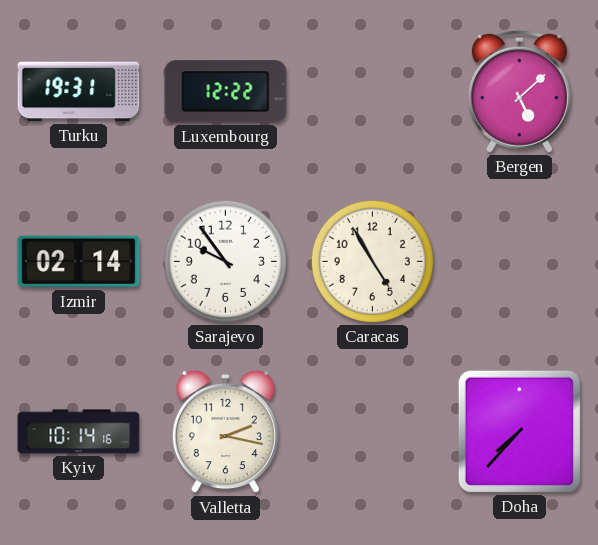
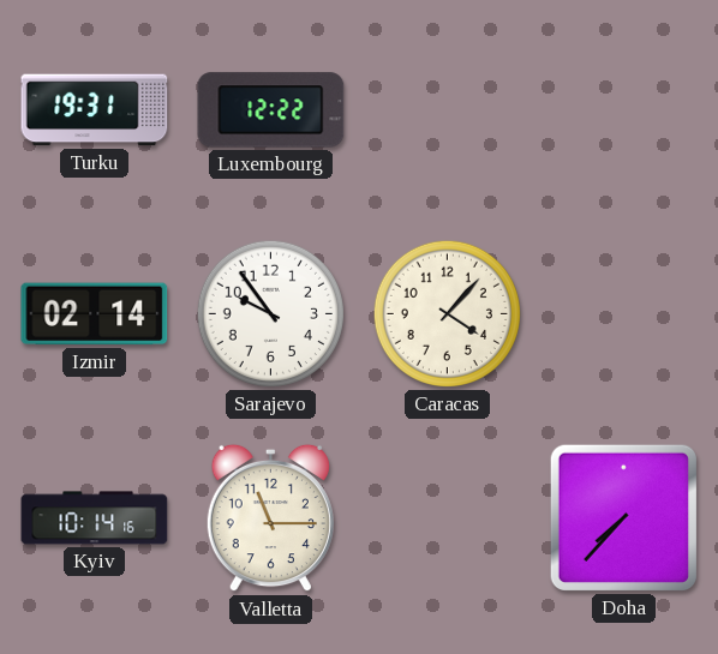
Bergen: 5:08 -> none (519, 91)
Caracas: 4:55 -> 4:07 (447, 313)
Valletta: 2:17 -> 11:15 (270, 518)
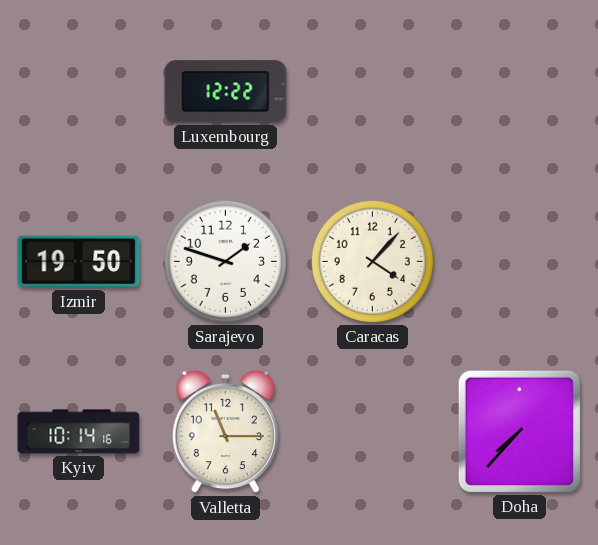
Turku: 19:31 -> none (95, 110)
Izmir: 02:14 -> 19:50 (79, 262)
Sarajevo: 9:54 -> 1:48 (225, 261)
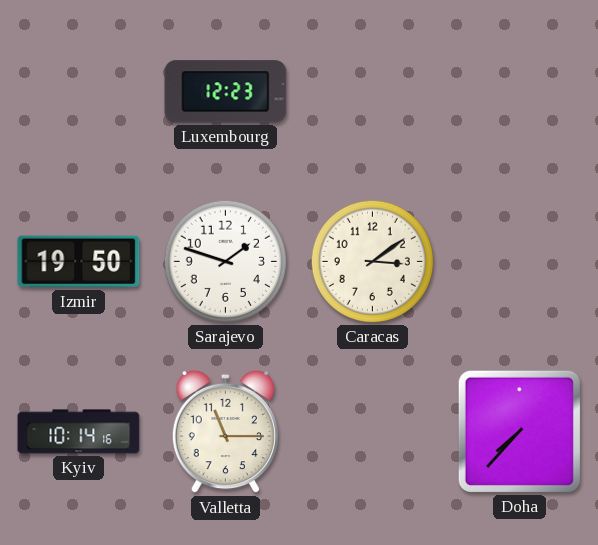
Luxembourg: 12:22 -> 12:23 (226, 92)
Caracas: 4:07 -> 3:09 (372, 261)
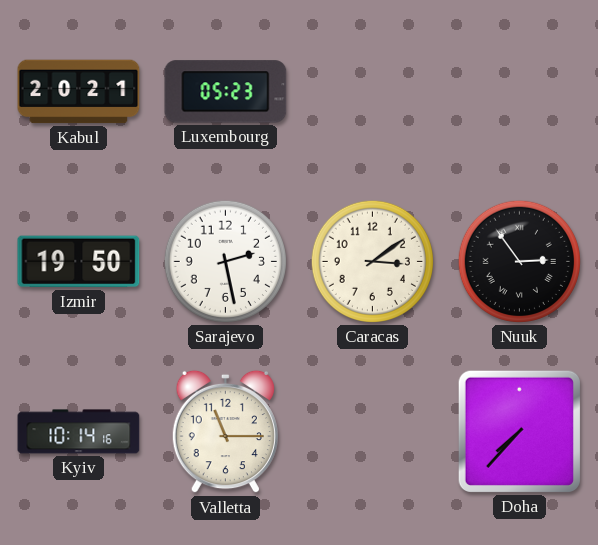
Kabul: none -> 20:21 (79, 92)
Luxembourg: 12:23 -> 05:23 (226, 92)
Sarajevo: 1:48 -> 2:28 (225, 261)
Nuuk: none -> 2:54 (519, 261)
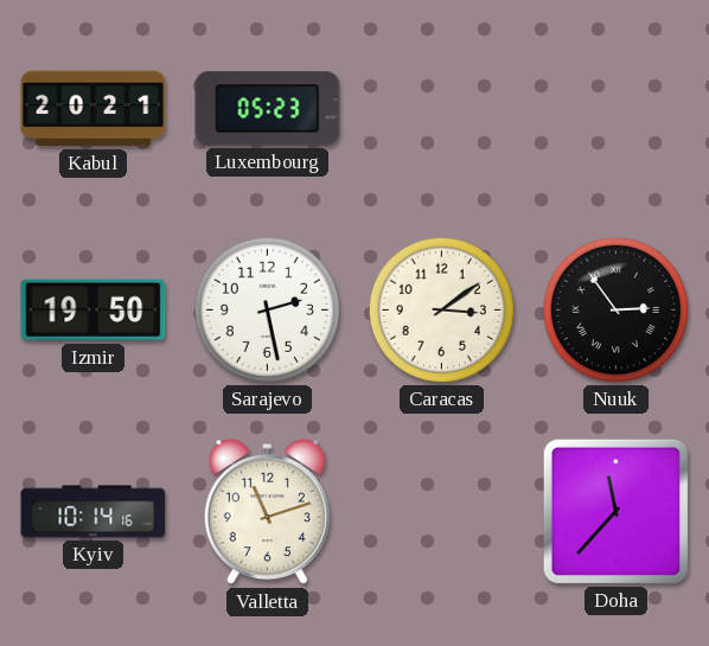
Valletta: 11:15 -> 11:12 (267, 512)
Doha: 7:37 -> 11:37 (615, 511)
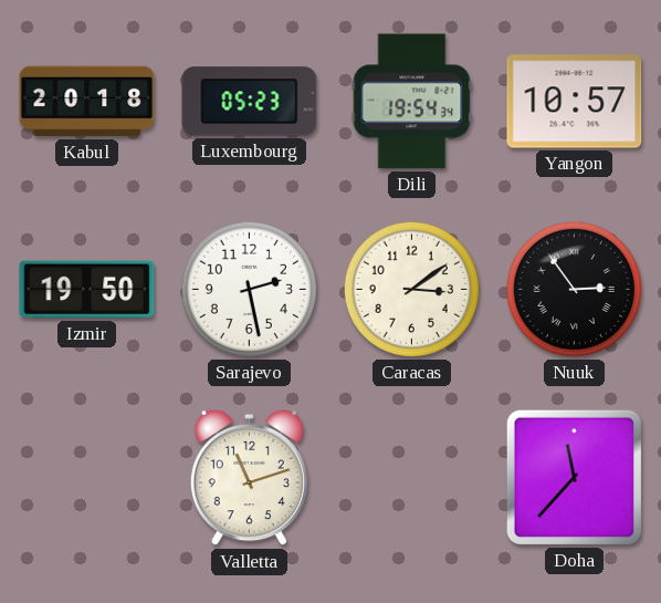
Kabul: 20:21 -> 20:18 (87, 102)
Dili: none -> 19:54 (412, 102)
Yangon: none -> 10:57 (575, 102)
Kyiv: 10:14 -> none (94, 512)
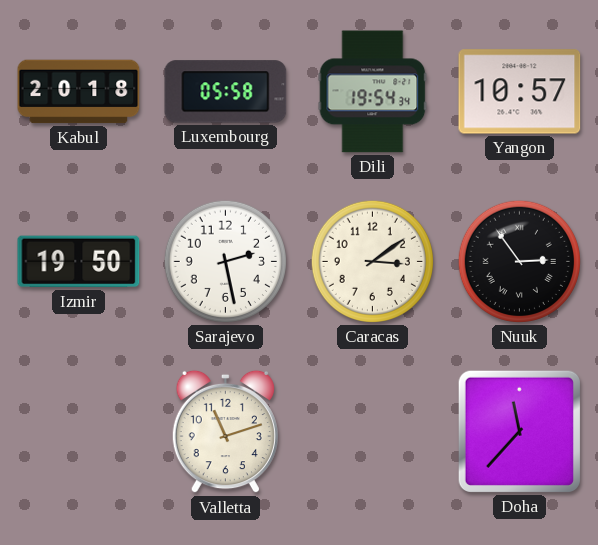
Luxembourg: 05:23 -> 05:58 (226, 92)
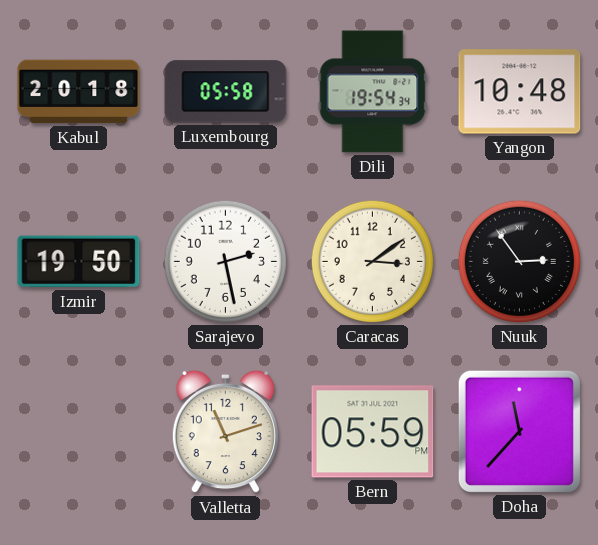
Yangon: 10:57 -> 10:48 (520, 92)
Bern: none -> 05:59 (373, 432)
